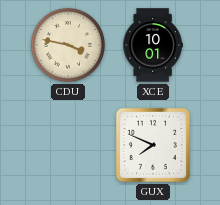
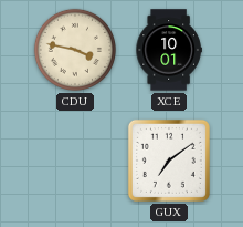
GUX: 7:49 -> 7:09 (169, 161)
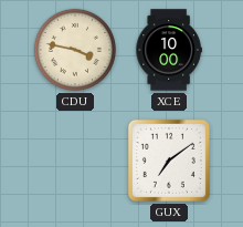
XCE: 10:01 -> 10:00 (169, 50)
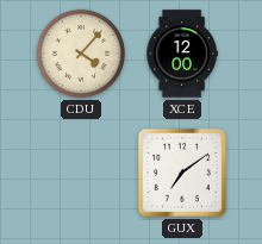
CDU: 3:47 -> 4:07 (81, 54)
XCE: 10:00 -> 12:00 (182, 54)
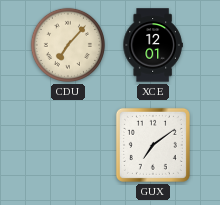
CDU: 4:07 -> 7:07 (68, 45)
XCE: 12:00 -> 12:01 (153, 45)
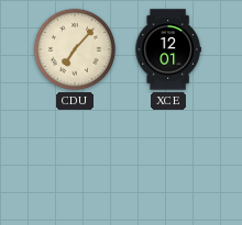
GUX: 7:09 -> none (153, 145)
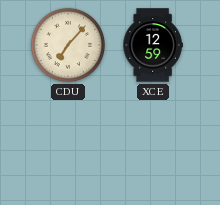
XCE: 12:01 -> 12:59 (153, 45)
